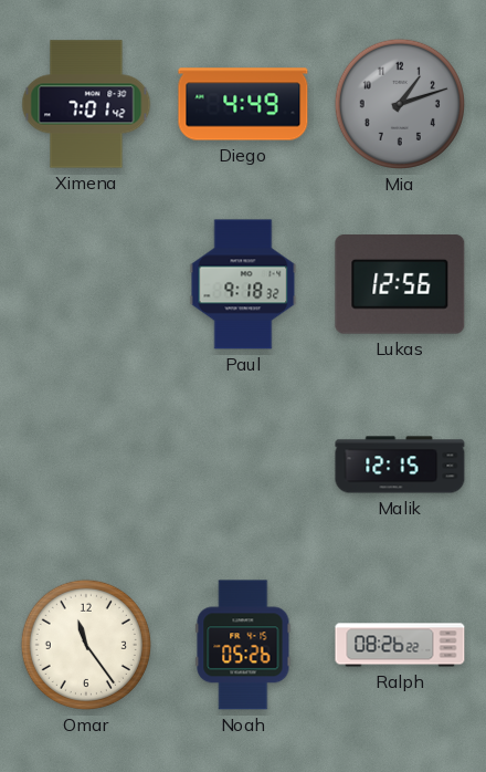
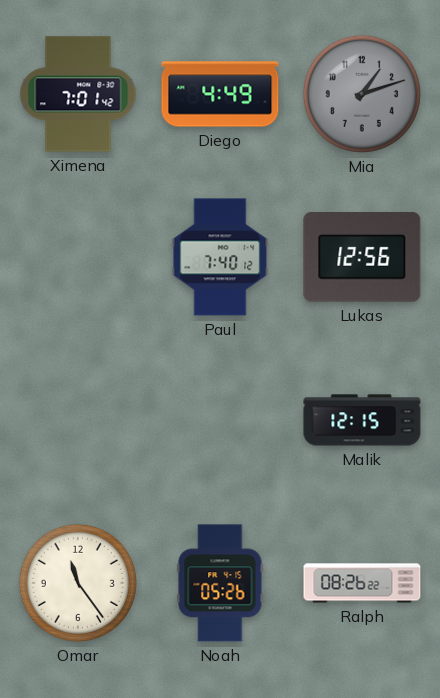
Paul: 9:18 -> 7:40 (220, 257)
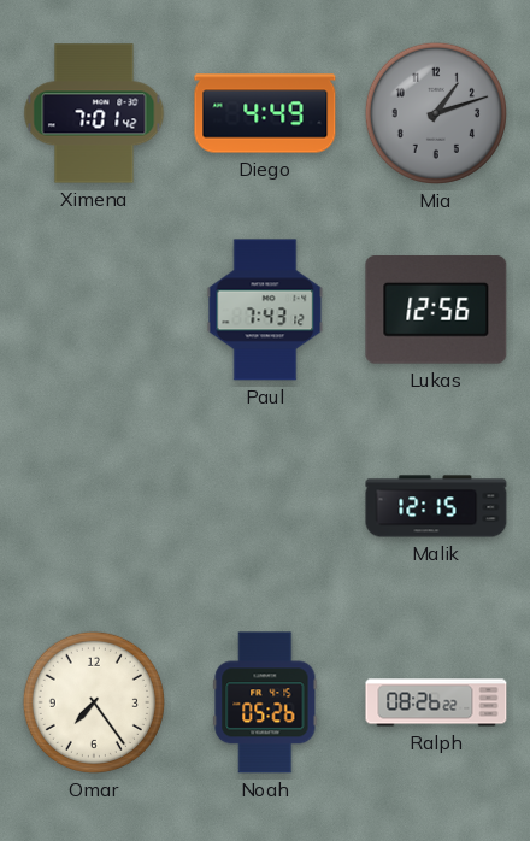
Paul: 7:40 -> 7:43 (265, 310)
Omar: 11:24 -> 7:24 (94, 702)
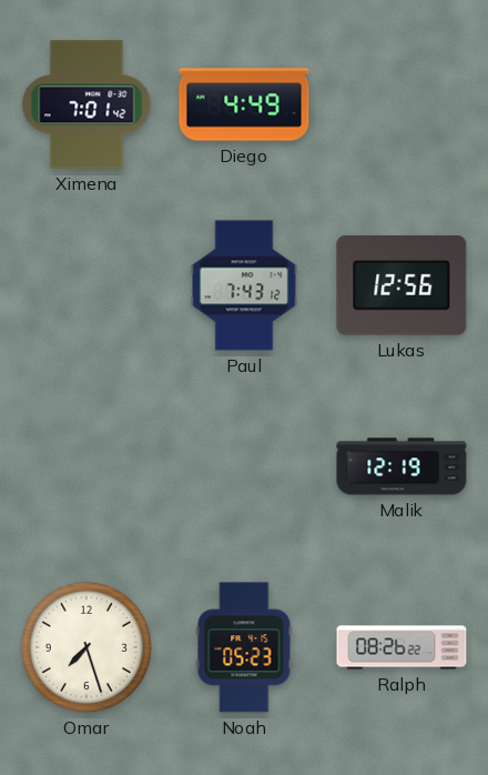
Mia: 1:12 -> none (436, 113)
Malik: 12:15 -> 12:19 (401, 466)
Omar: 7:24 -> 7:27 (87, 647)
Noah: 05:26 -> 05:23 (244, 647)
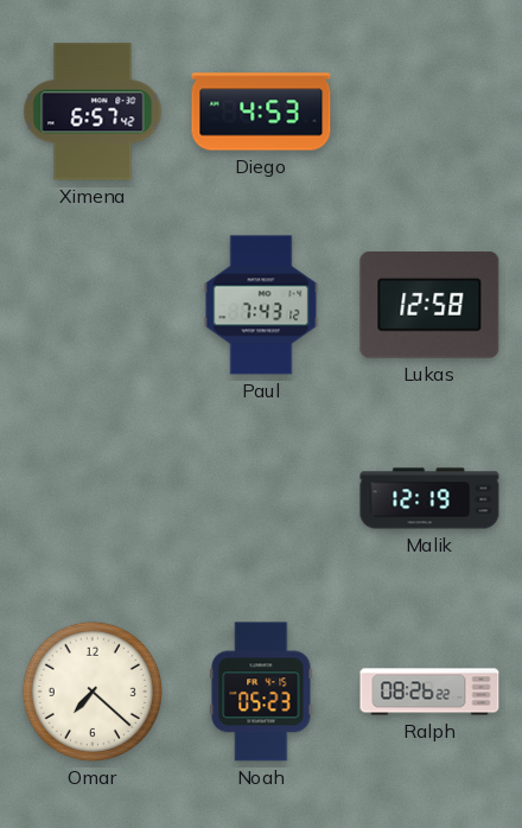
Ximena: 7:01 -> 6:57 (93, 112)
Diego: 4:49 -> 4:53 (261, 112)
Lukas: 12:56 -> 12:58 (429, 305)
Omar: 7:27 -> 7:22 (93, 692)
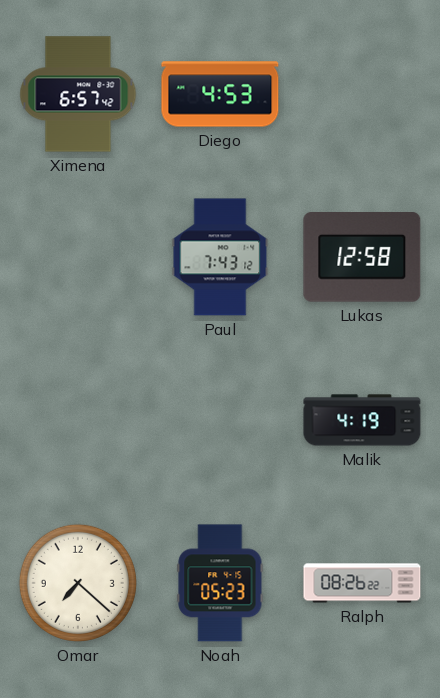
Malik: 12:19 -> 4:19 (362, 420)
